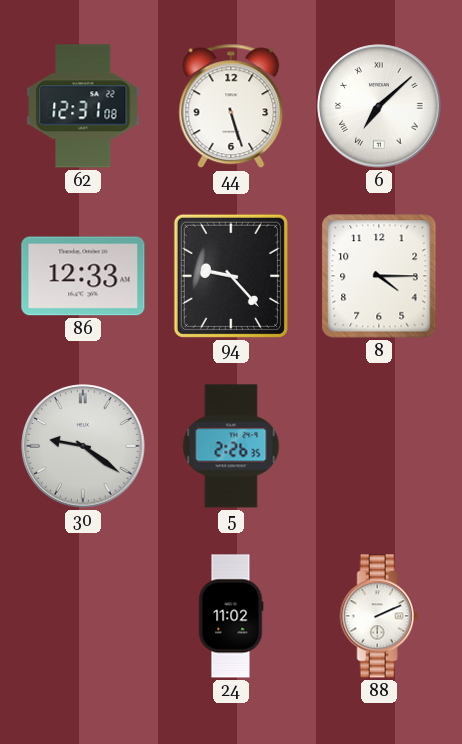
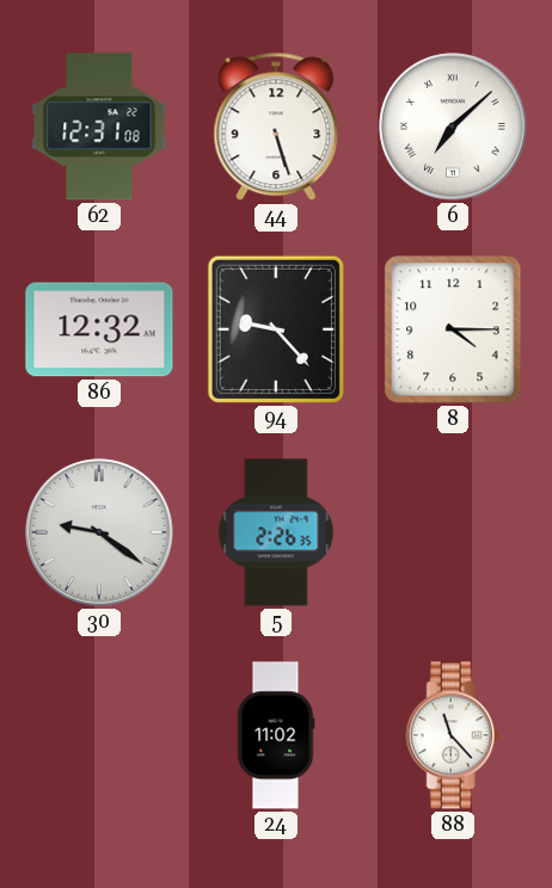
86: 12:33 -> 12:32 (99, 329)
88: 2:11 -> 11:23 (453, 735)
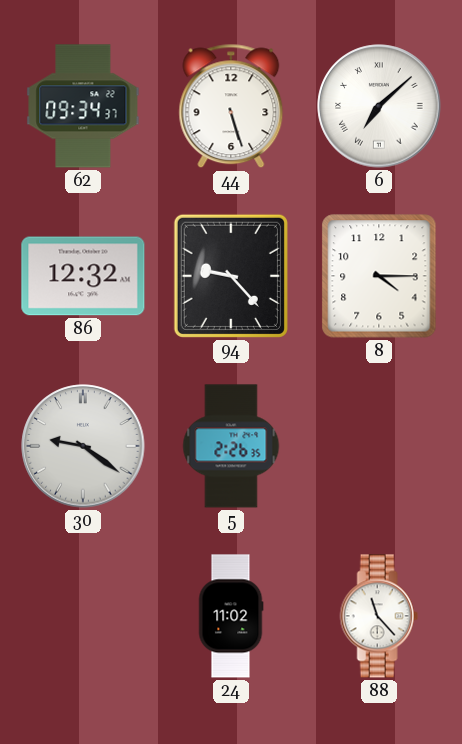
62: 12:31 -> 09:34 (83, 106)
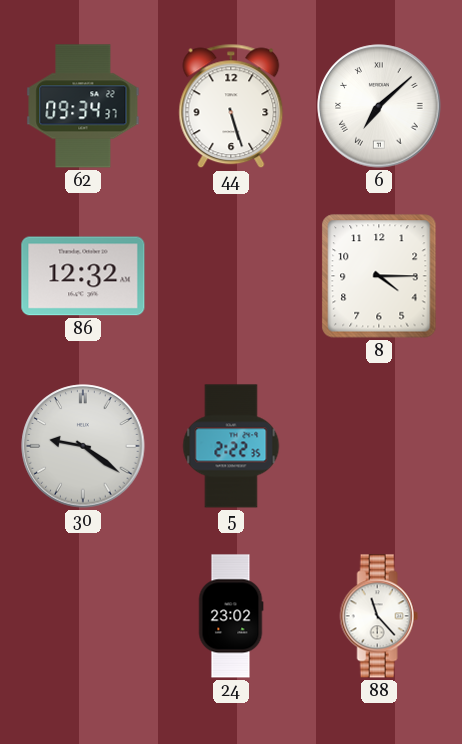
94: 9:23 -> none (231, 276)
5: 2:26 -> 2:22 (231, 446)
24: 11:02 -> 23:02 (231, 616)
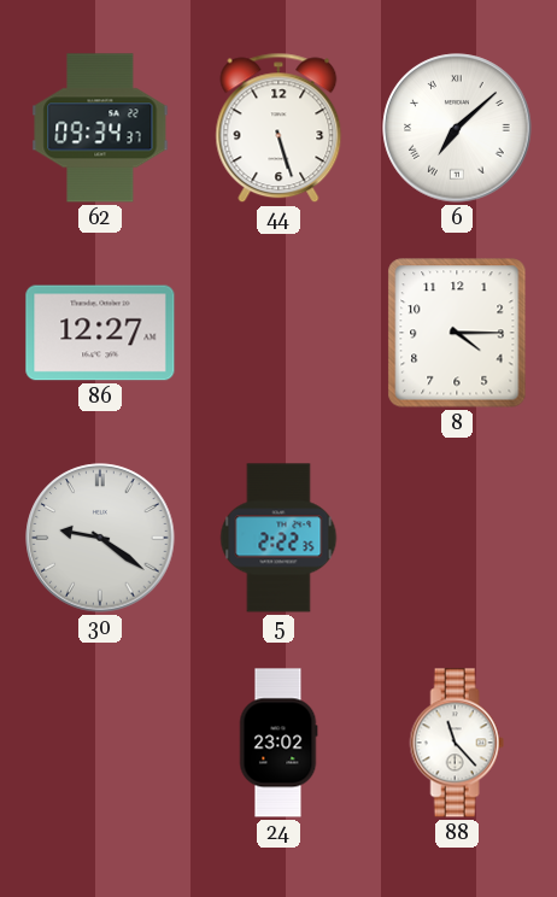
86: 12:32 -> 12:27 (100, 333)
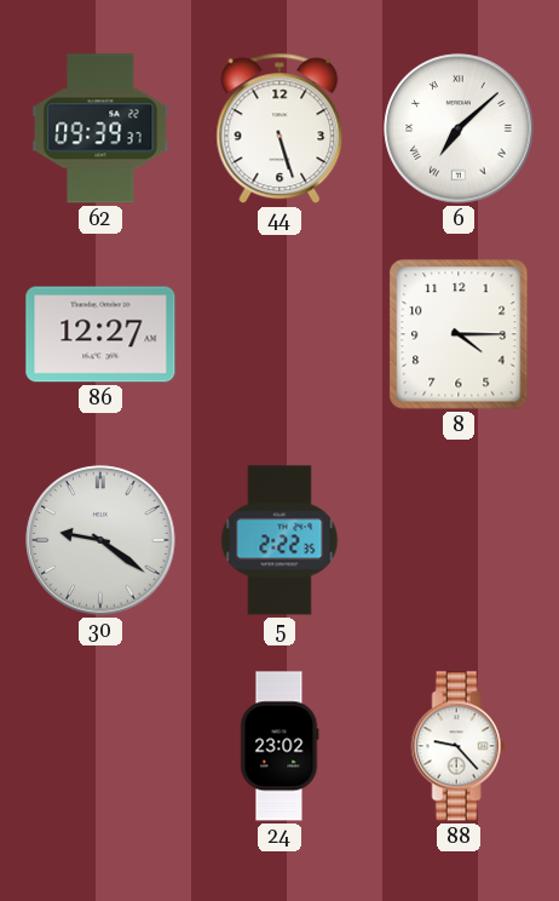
62: 09:34 -> 09:39 (100, 128)
88: 11:23 -> 9:23 (459, 746)
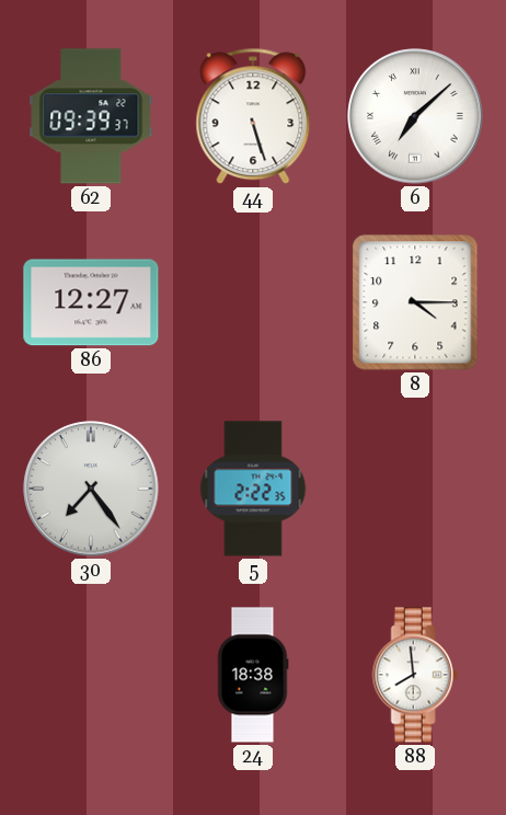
30: 9:21 -> 7:24 (91, 489)
24: 23:02 -> 18:38 (253, 675)
88: 9:23 -> 7:59 (415, 675)
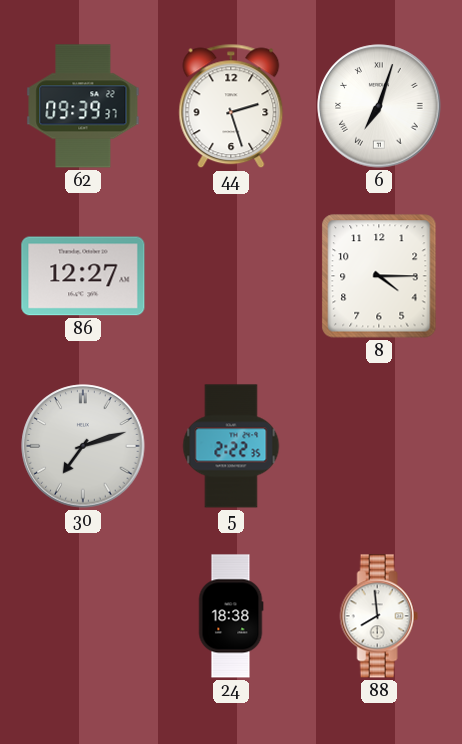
44: 5:27 -> 2:27 (231, 106)
6: 7:08 -> 7:03 (379, 106)
30: 7:24 -> 7:12 (83, 446)
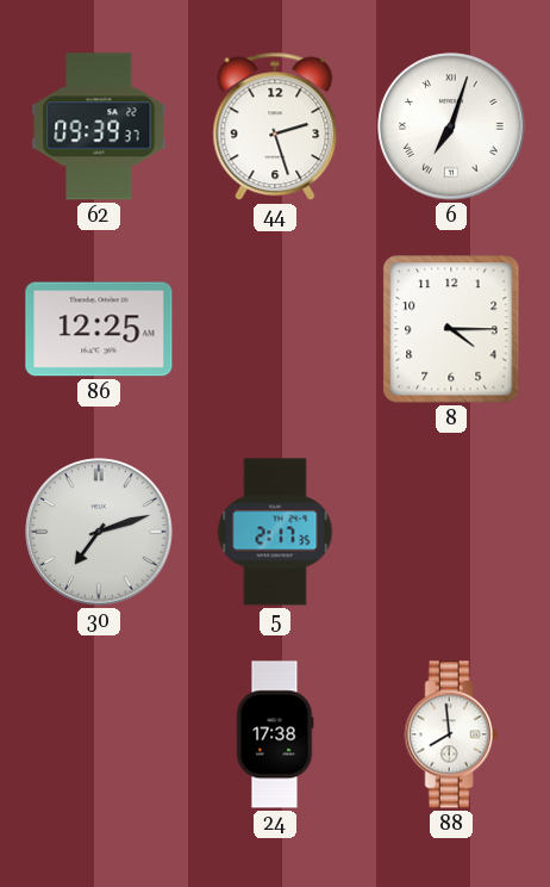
86: 12:27 -> 12:25 (99, 329)
5: 2:22 -> 2:17 (275, 532)
24: 18:38 -> 17:38 (275, 734)
